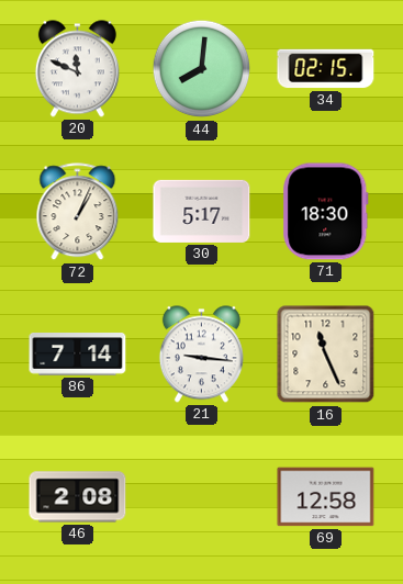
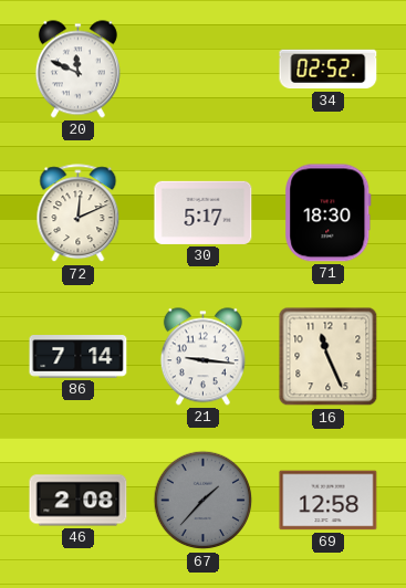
44: 8:01 -> none (202, 69)
34: 02:15 -> 02:52 (329, 70)
72: 1:04 -> 12:11 (79, 213)
67: none -> 1:37 (204, 501)
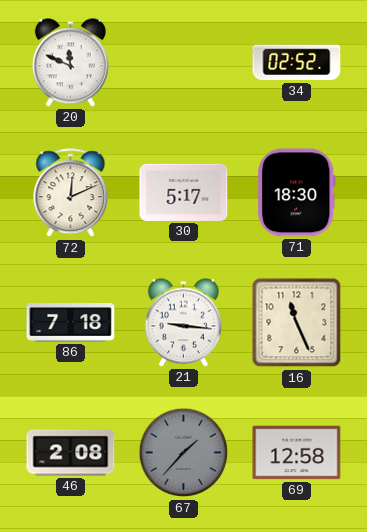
86: 7:14 -> 7:18 (71, 323)
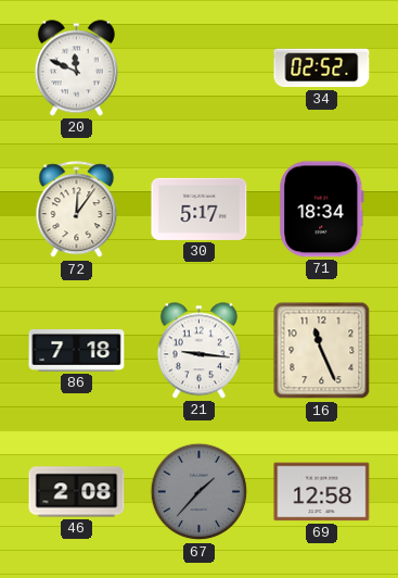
72: 12:11 -> 12:06 (77, 210)
71: 18:30 -> 18:34 (322, 210)
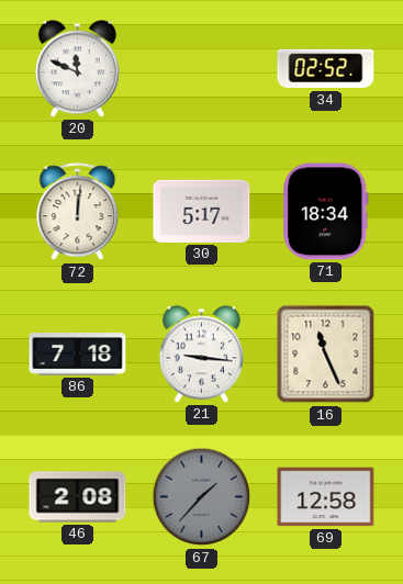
72: 12:06 -> 12:01 (78, 212)
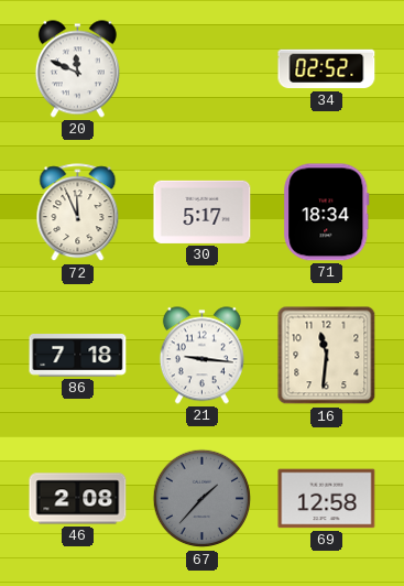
72: 12:01 -> 11:56 (78, 213)
16: 11:26 -> 11:31 (327, 356)
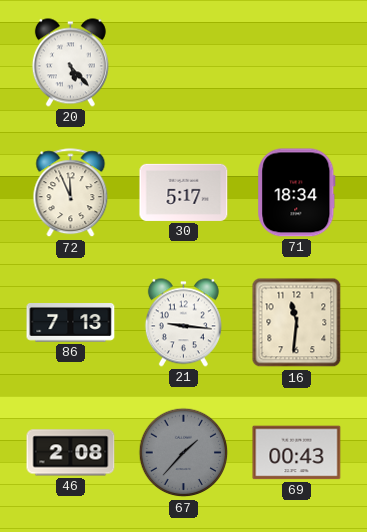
20: 11:49 -> 5:23 (70, 63)
34: 02:52 -> none (327, 69)
86: 7:18 -> 7:13 (71, 323)
69: 12:58 -> 00:43 (297, 453)
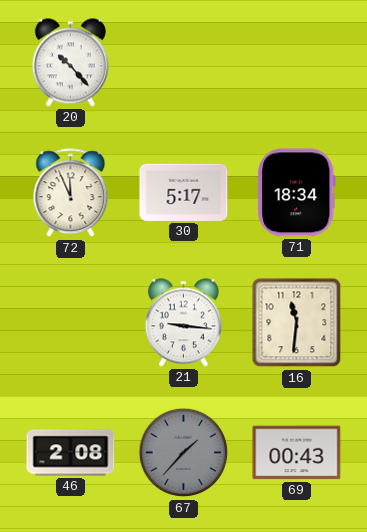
20: 5:23 -> 10:23 (70, 63)
86: 7:13 -> none (71, 323)
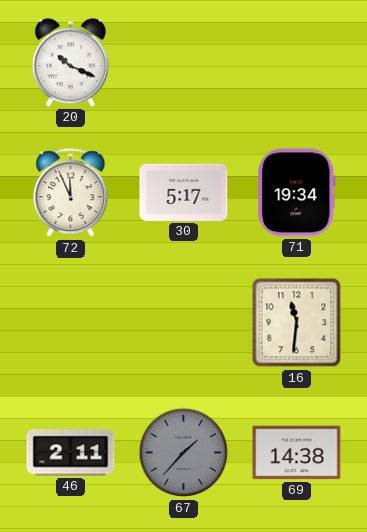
20: 10:23 -> 10:19 (70, 63)
71: 18:34 -> 19:34 (297, 193)
21: 9:16 -> none (183, 323)
46: 2:08 -> 2:11 (71, 453)
69: 00:43 -> 14:38 (297, 453)
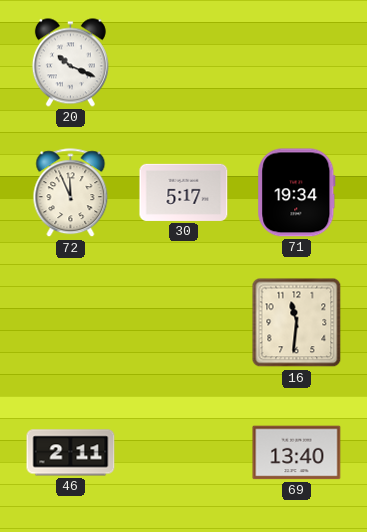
67: 1:37 -> none (184, 453)
69: 14:38 -> 13:40 (297, 453)
